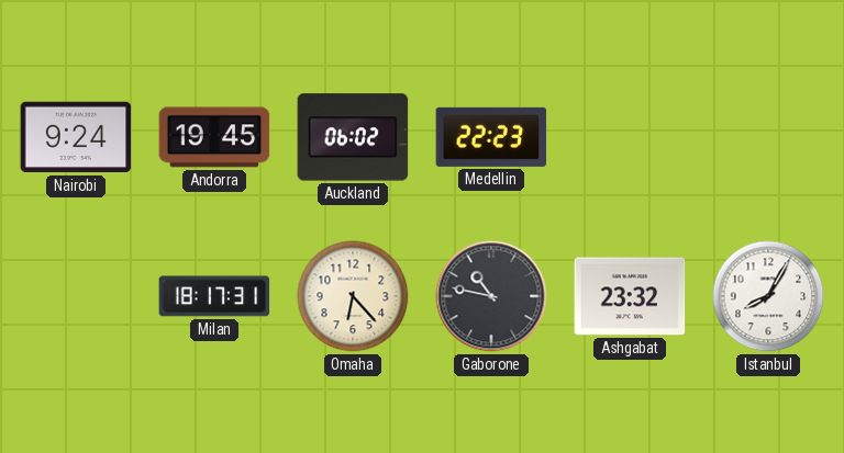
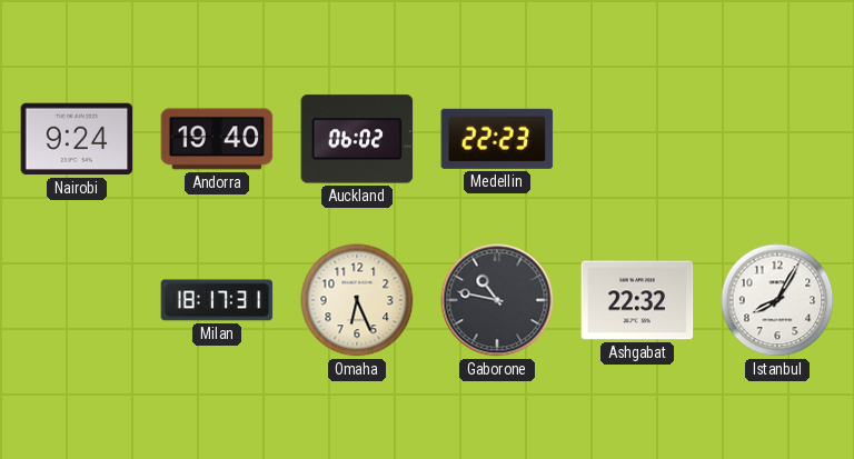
Andorra: 19:45 -> 19:40 (217, 139)
Omaha: 6:23 -> 6:26 (357, 300)
Ashgabat: 23:32 -> 22:32 (637, 300)
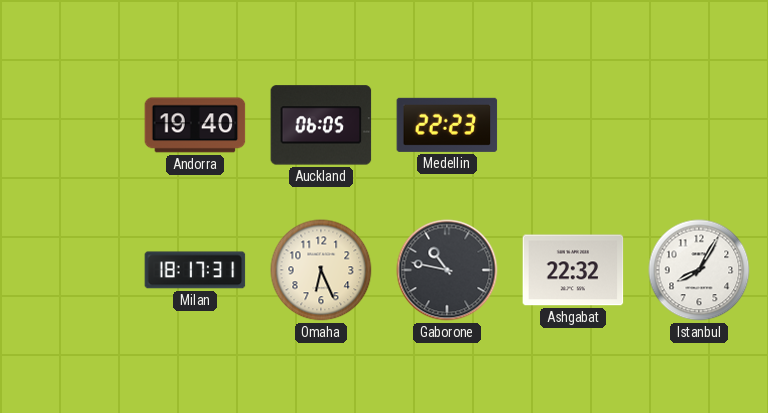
Nairobi: 9:24 -> none (77, 139)
Auckland: 06:02 -> 06:05 (321, 125)
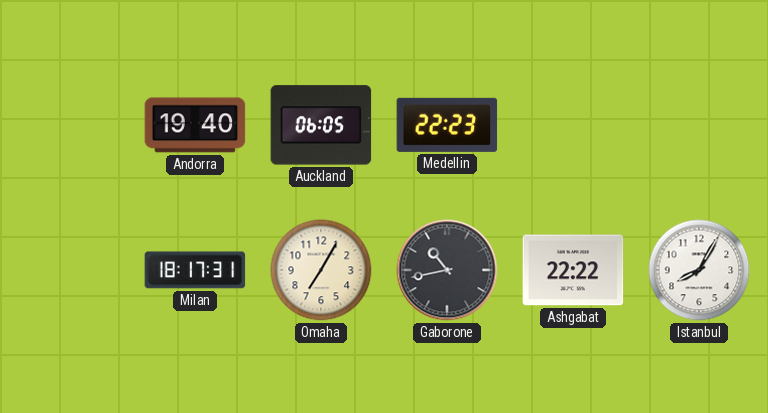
Omaha: 6:26 -> 7:05 (321, 270)
Gaborone: 10:47 -> 10:43 (447, 270)
Ashgabat: 22:32 -> 22:22 (573, 270)
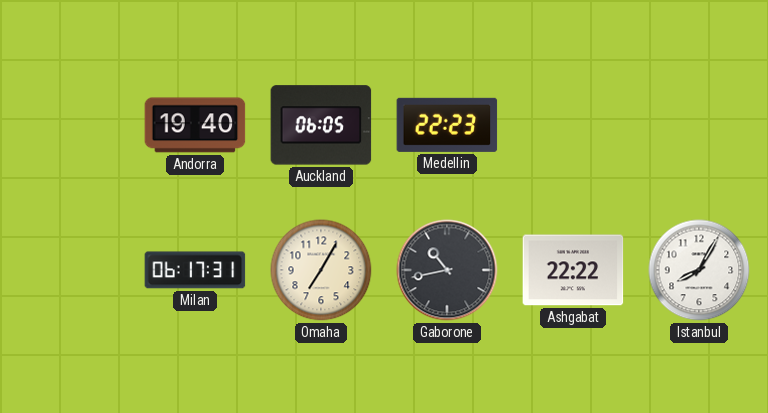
Milan: 18:17 -> 06:17 (195, 270)
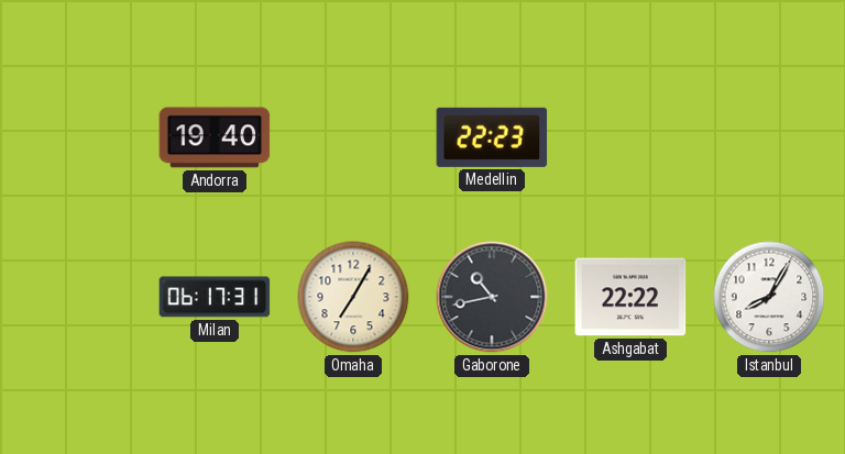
Auckland: 06:05 -> none (321, 125)
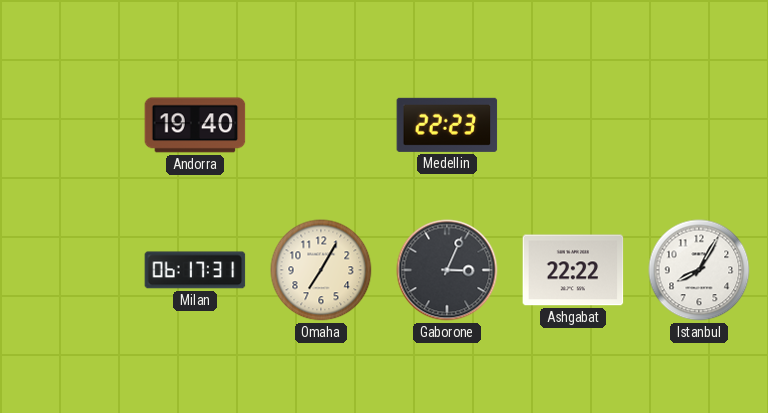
Gaborone: 10:43 -> 3:04 (447, 270)
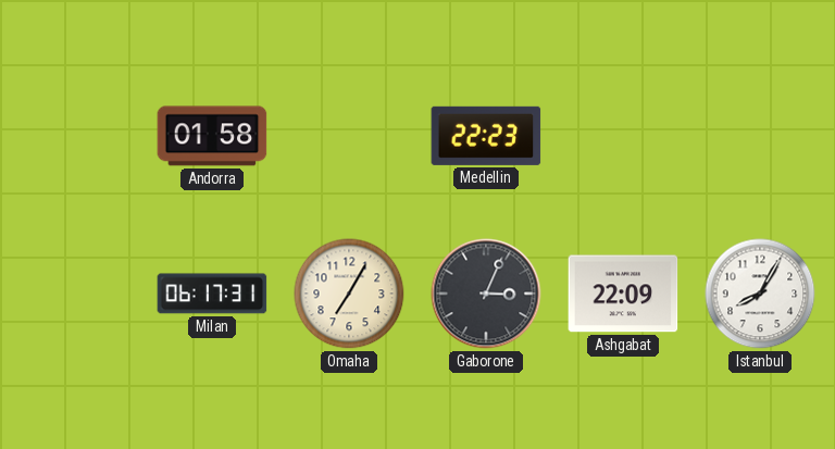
Andorra: 19:40 -> 01:58 (212, 136)
Ashgabat: 22:22 -> 22:09 (623, 294)
